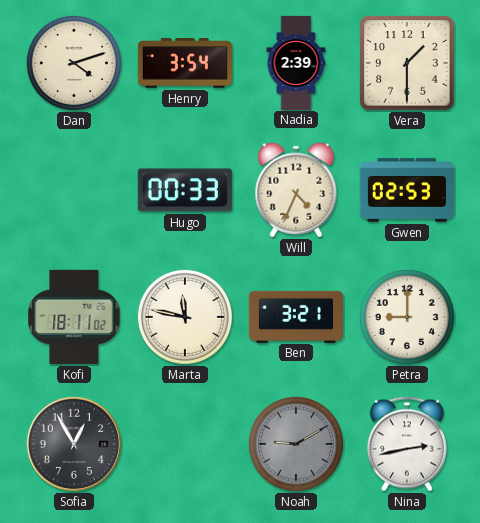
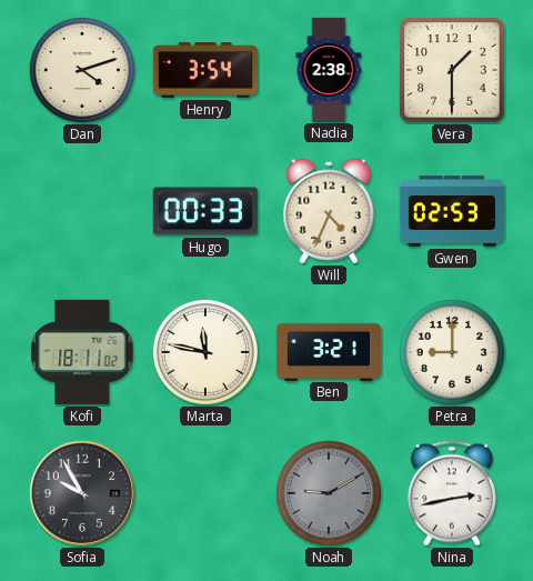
Nadia: 2:39 -> 2:38 (329, 69)
Sofia: 12:55 -> 9:55 (82, 493)
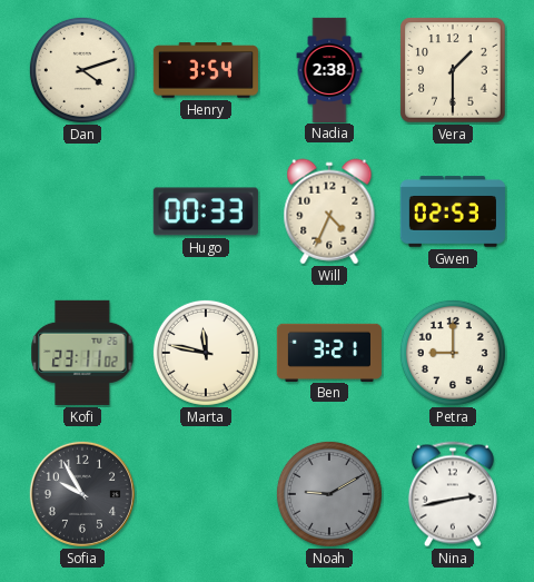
Kofi: 18:11 -> 23:11 (82, 353)
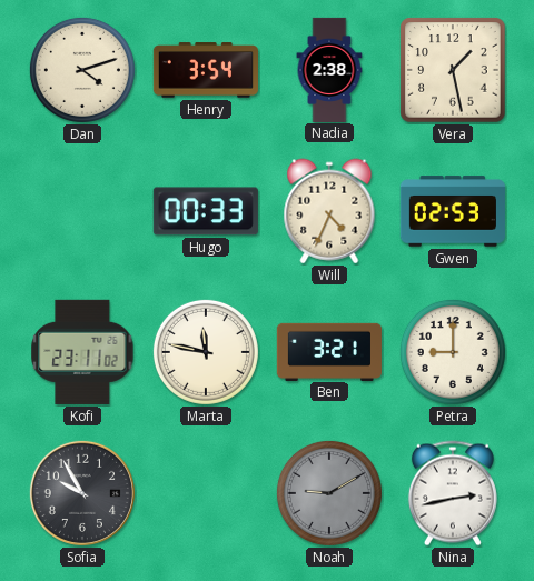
Vera: 1:30 -> 1:28 (453, 70)
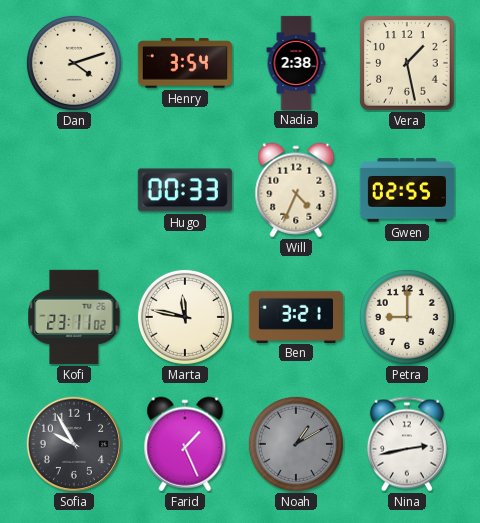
Gwen: 02:53 -> 02:55 (407, 190)
Farid: none -> 1:26 (185, 444)
Noah: 9:10 -> 1:10 (296, 444)
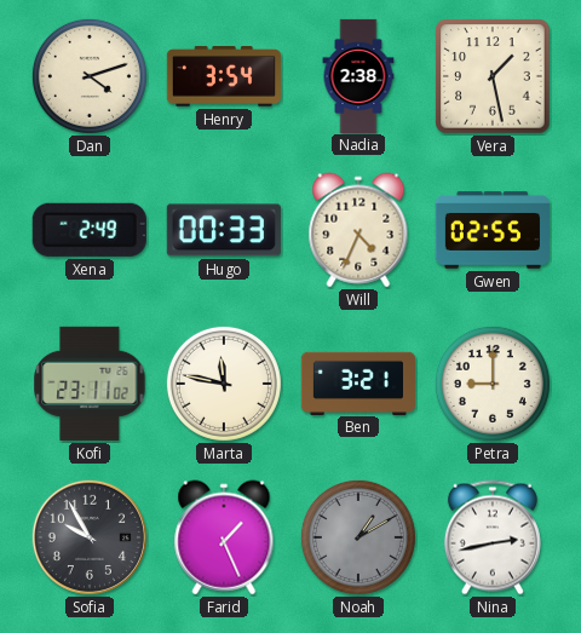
Xena: none -> 2:49 (90, 230)
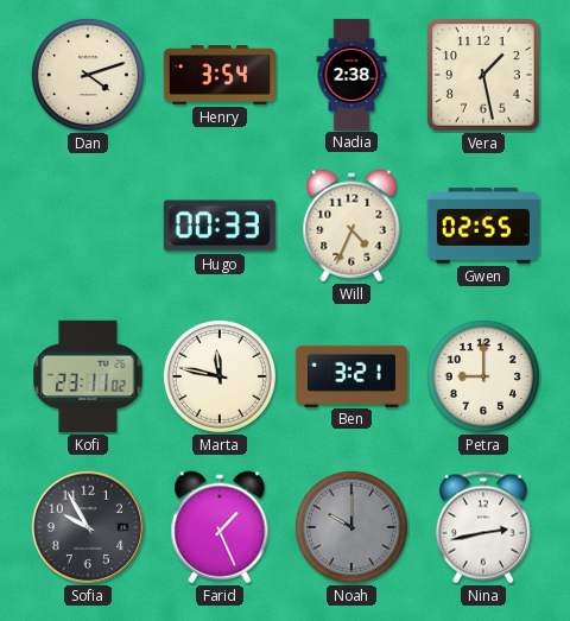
Xena: 2:49 -> none (90, 230)
Noah: 1:10 -> 10:00 (351, 527)
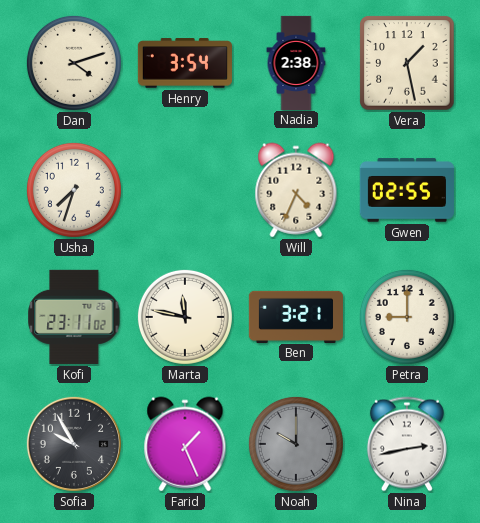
Usha: none -> 7:33 (74, 190)
Hugo: 00:33 -> none (220, 226)
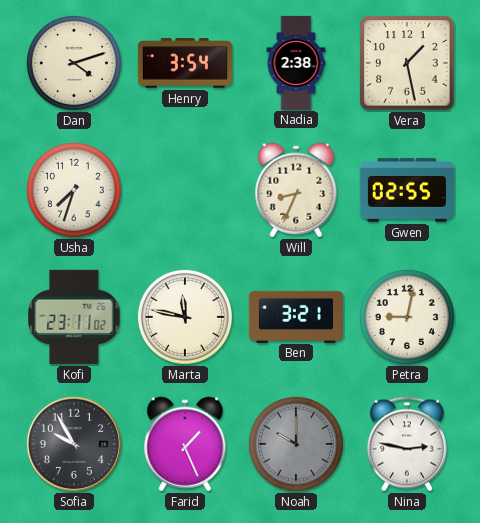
Will: 4:34 -> 8:34 (296, 190)
Petra: 9:00 -> 9:02 (407, 317)
Nina: 2:43 -> 2:47 (407, 444)
